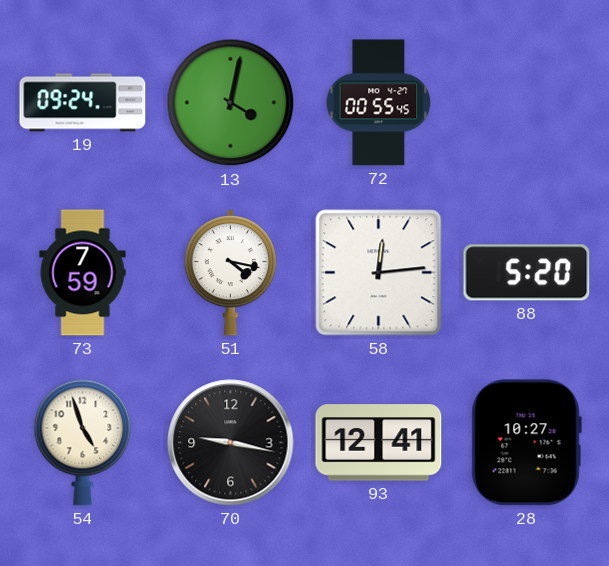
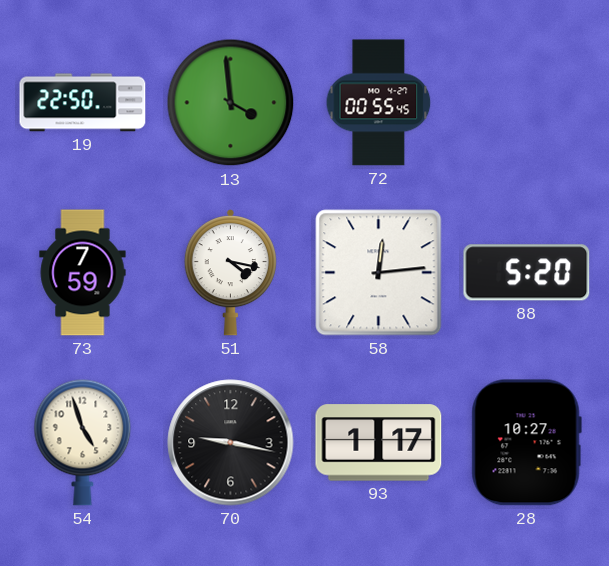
19: 09:24 -> 22:50 (83, 103)
13: 4:02 -> 3:59 (231, 103)
93: 12:41 -> 1:17 (379, 443)
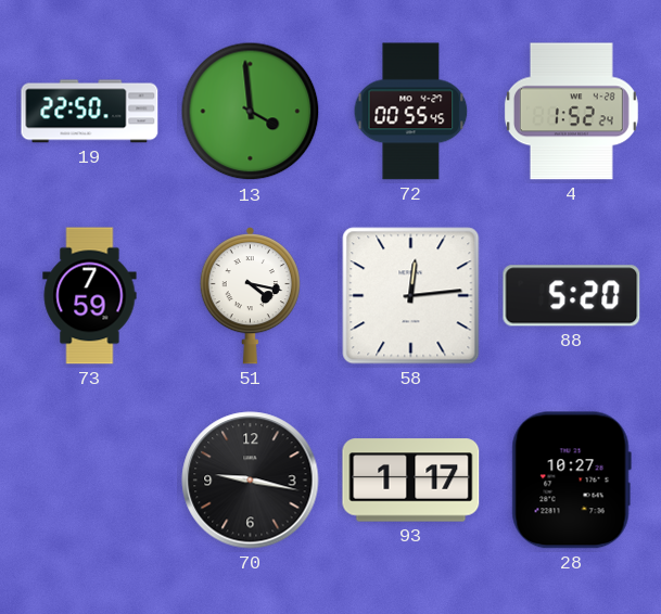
4: none -> 1:52 (571, 112)
54: 4:57 -> none (83, 442)
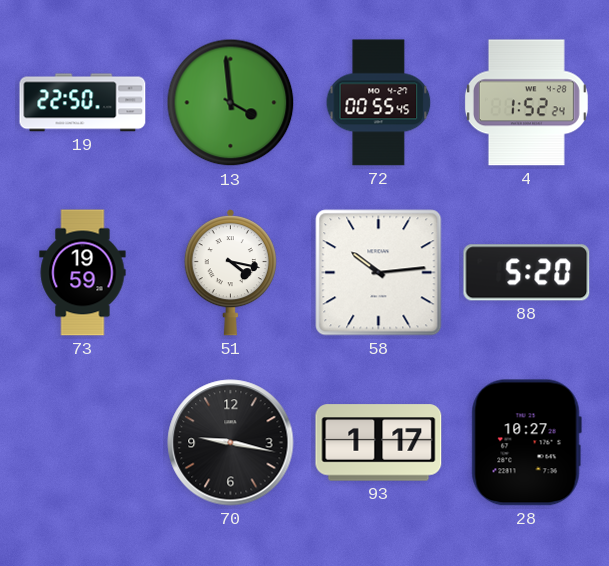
73: 7:59 -> 19:59 (83, 273)
58: 12:14 -> 10:14 (379, 273)
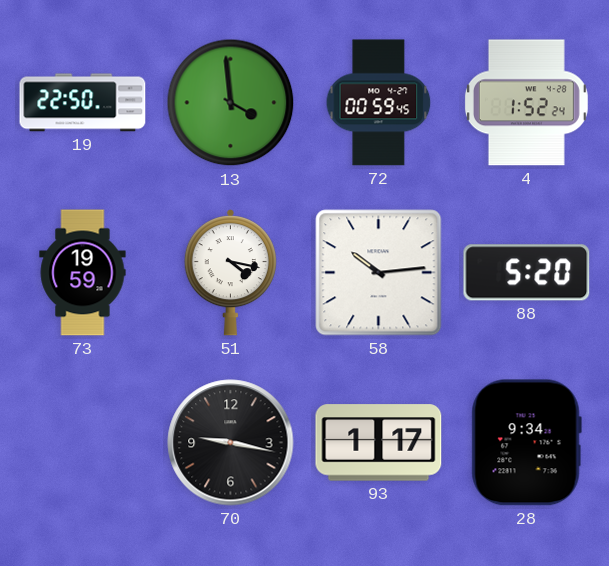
72: 00:55 -> 00:59 (379, 103)
28: 10:27 -> 9:34 (526, 443)
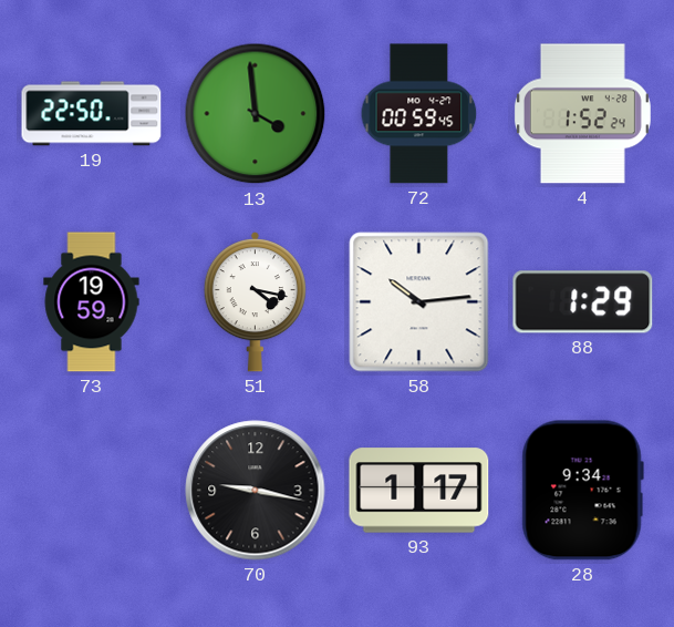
88: 5:20 -> 1:29 (583, 302)
